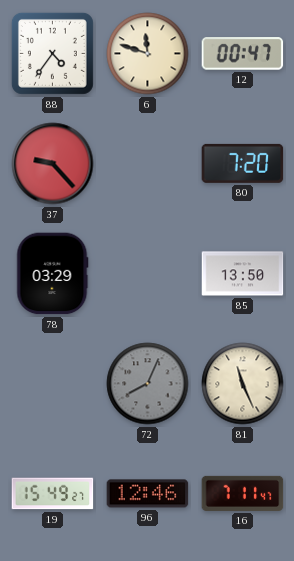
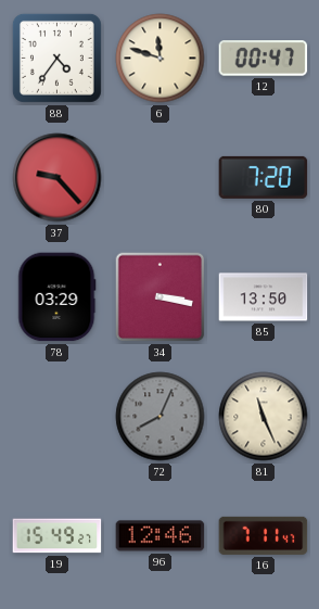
34: none -> 3:17 (161, 297)
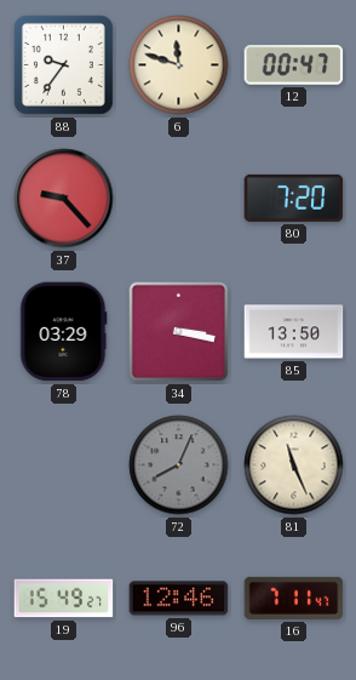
88: 4:36 -> 9:36 (63, 64)
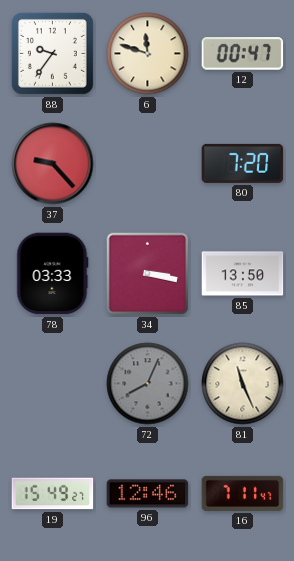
78: 03:29 -> 03:33 (53, 274)
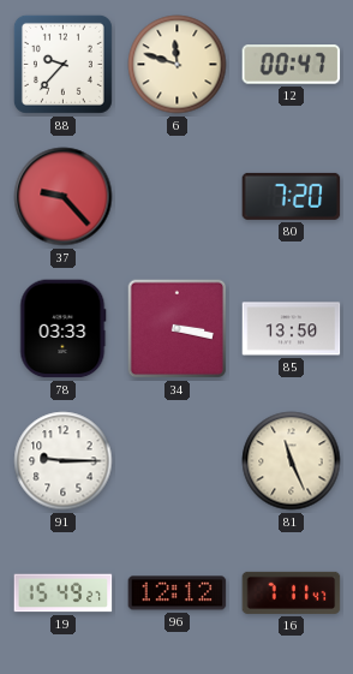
88: 9:36 -> 9:37 (62, 64)
91: none -> 9:15 (64, 461)
72: 8:04 -> none (148, 384)
96: 12:46 -> 12:12 (178, 594)
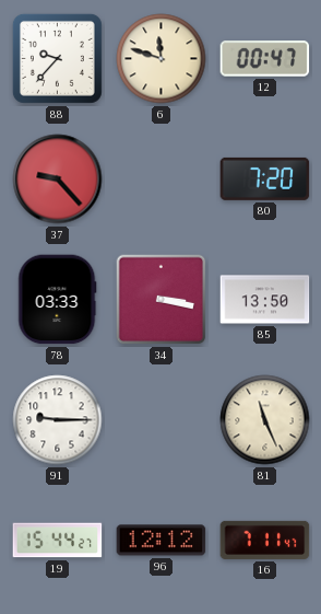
19: 15:49 -> 15:44 (58, 541)
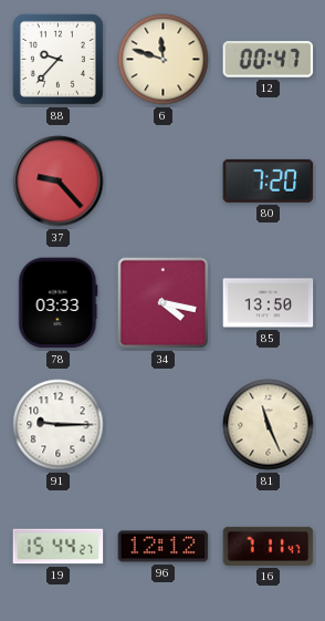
34: 3:17 -> 4:17 (164, 303)
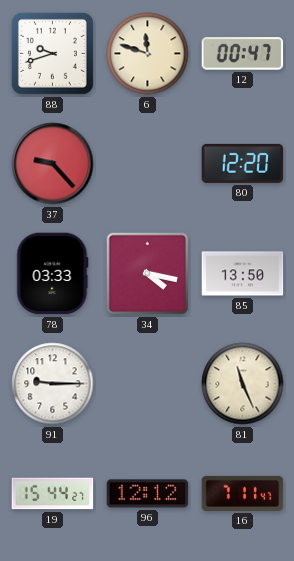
88: 9:37 -> 9:42 (52, 53)
80: 7:20 -> 12:20 (243, 163)
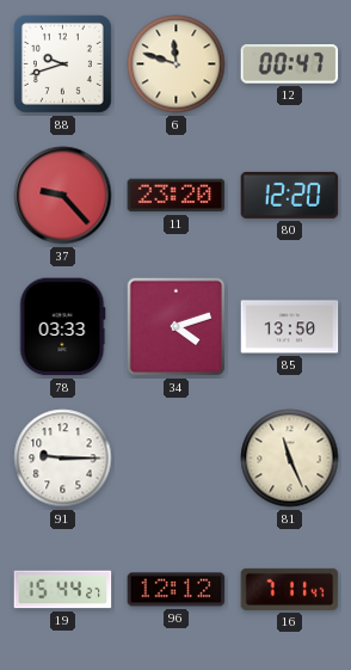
11: none -> 23:20 (177, 196)
34: 4:17 -> 4:12 (177, 327)
